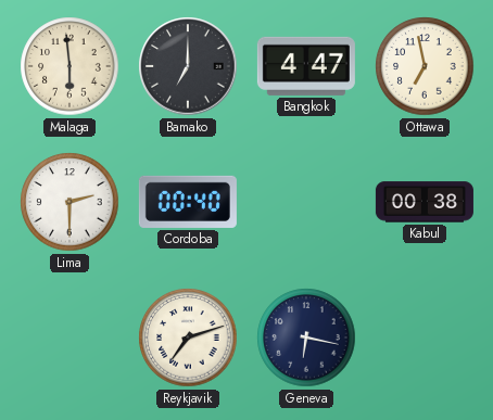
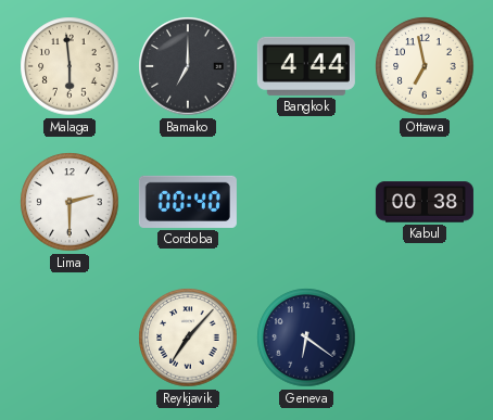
Bangkok: 4:47 -> 4:44 (306, 66)
Reykjavik: 7:12 -> 7:07 (188, 338)
Geneva: 6:17 -> 6:21 (306, 338)
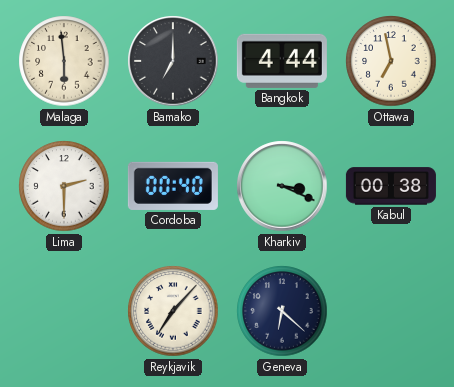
Kharkiv: none -> 3:19 (282, 186)
Geneva: 6:21 -> 6:22 (282, 311)
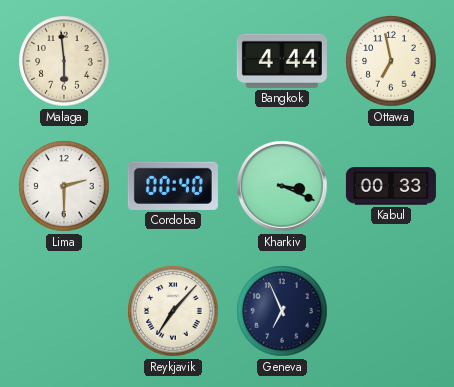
Bamako: 7:00 -> none (173, 61)
Kabul: 00:38 -> 00:33 (391, 186)
Geneva: 6:22 -> 6:56 (282, 311)
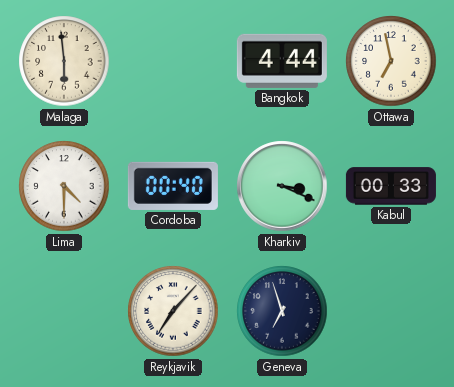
Lima: 2:30 -> 4:30 (64, 186)
Geneva: 6:56 -> 6:57 (282, 311)
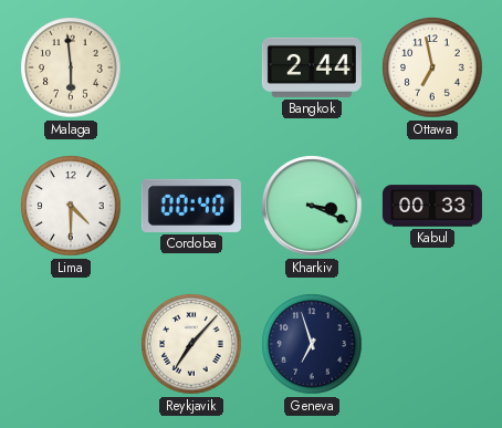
Bangkok: 4:44 -> 2:44 (312, 67)
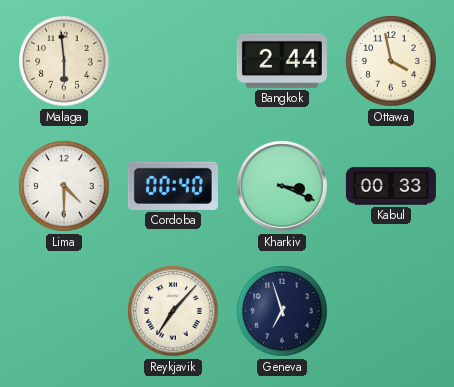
Ottawa: 6:58 -> 3:58 (391, 61)
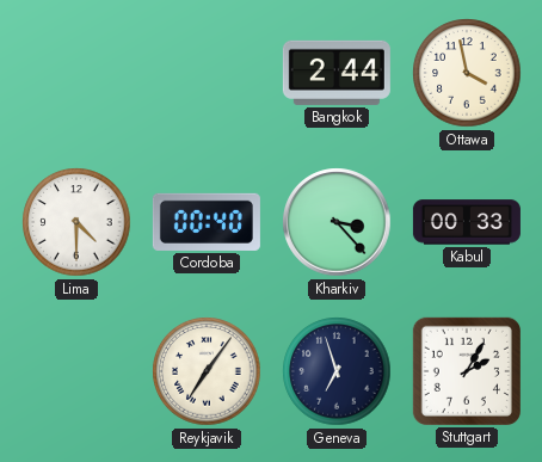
Malaga: 5:59 -> none (64, 61)
Kharkiv: 3:19 -> 3:23 (337, 222)
Reykjavik: 7:07 -> 7:06 (207, 371)
Stuttgart: none -> 2:05 (467, 371)
